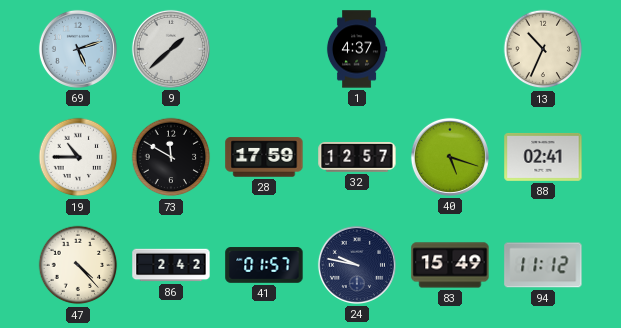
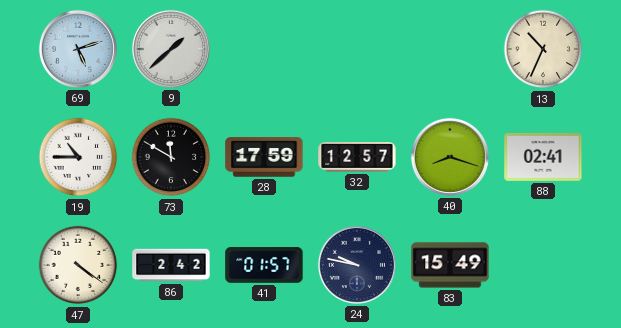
1: 4:37 -> none (357, 49)
40: 5:18 -> 8:18 (450, 157)
47: 4:23 -> 4:21 (78, 265)
94: 11:12 -> none (543, 265)
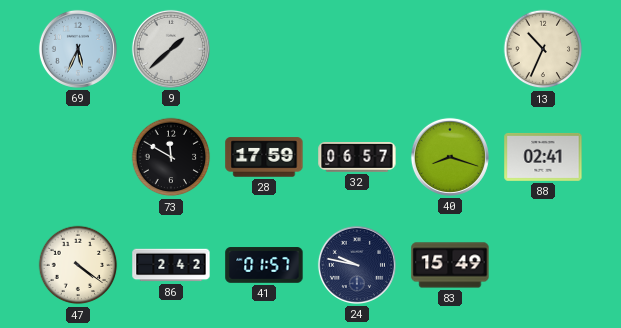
69: 5:12 -> 5:34 (78, 49)
19: 10:45 -> none (78, 157)
32: 12:57 -> 06:57 (357, 158)
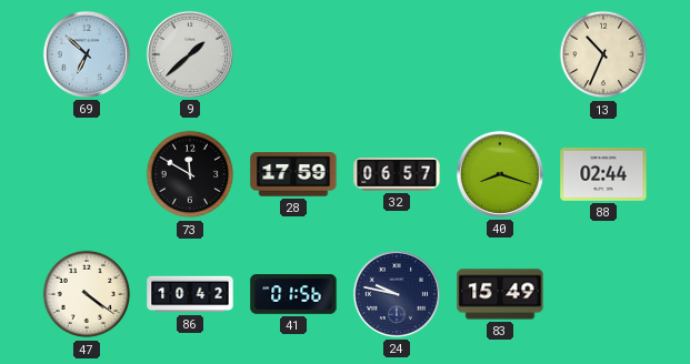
69: 5:34 -> 6:52 (87, 54)
88: 02:41 -> 02:44 (603, 174)
86: 2:42 -> 10:42 (190, 294)
41: 01:57 -> 01:56 (293, 294)
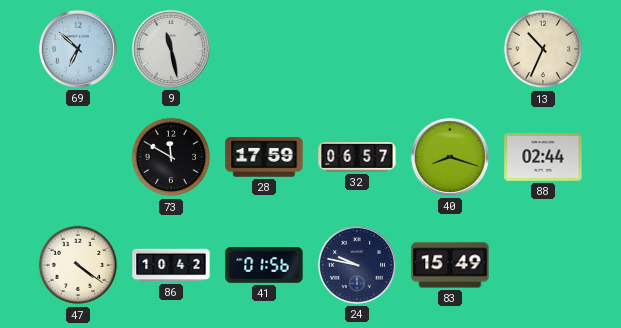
9: 1:38 -> 11:28 (171, 49)
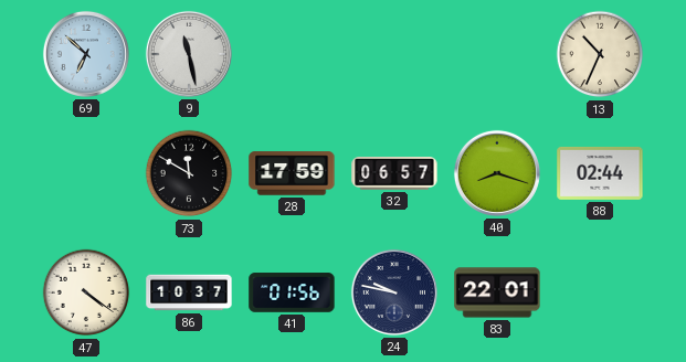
86: 10:42 -> 10:37 (189, 292)
83: 15:49 -> 22:01 (497, 292)
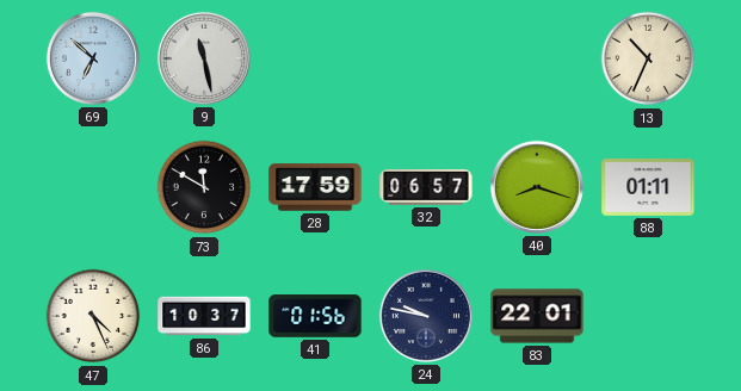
88: 02:44 -> 01:11 (648, 187)
47: 4:21 -> 4:26 (93, 316)
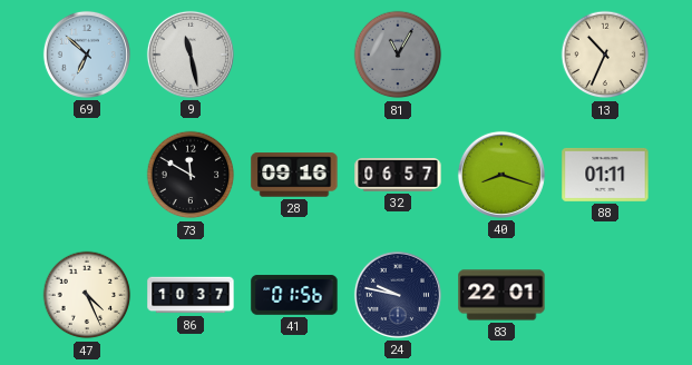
81: none -> 11:05 (398, 55)
28: 17:59 -> 09:16 (294, 175)
